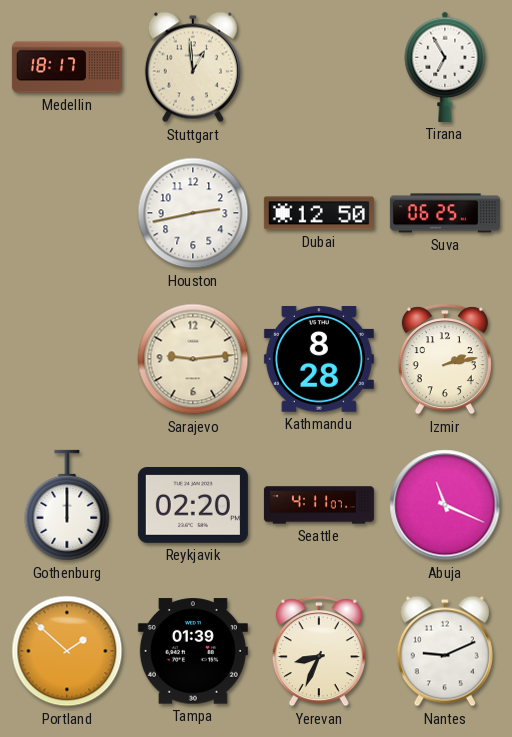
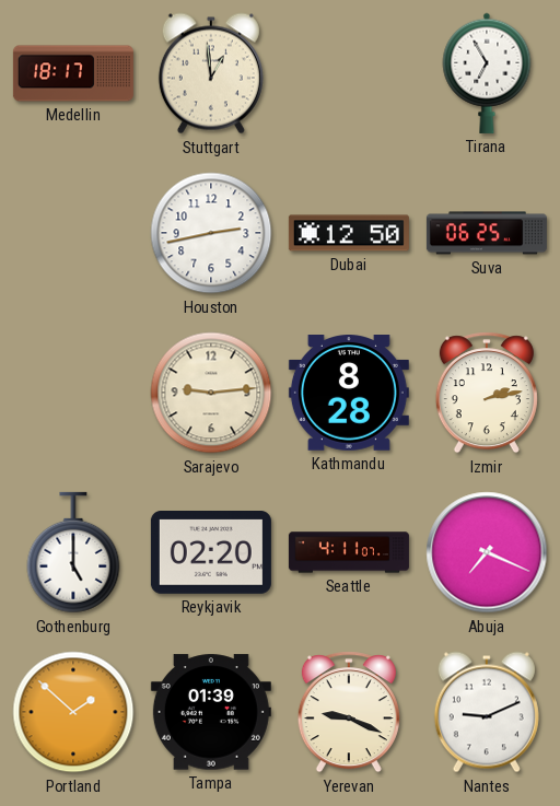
Gothenburg: 12:00 -> 5:00 (73, 552)
Abuja: 11:19 -> 7:19 (487, 552)
Yerevan: 8:34 -> 9:19 (349, 712)
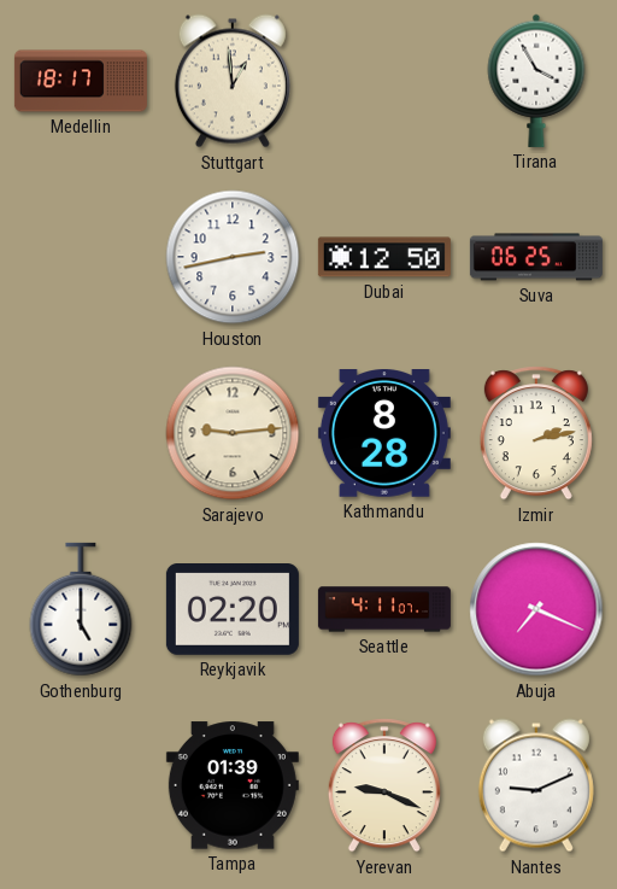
Tirana: 6:55 -> 3:55 (536, 81)
Portland: 1:52 -> none (73, 712)
